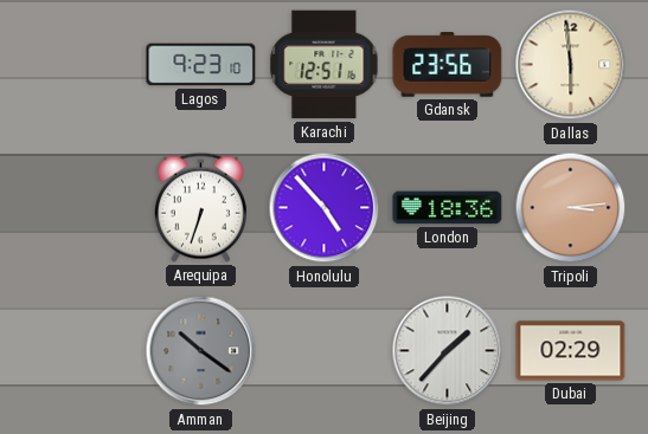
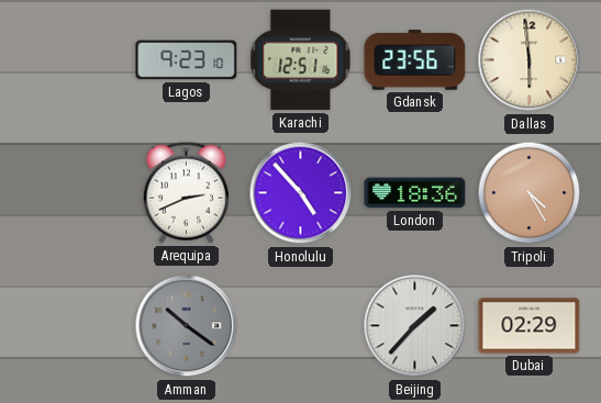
Arequipa: 6:33 -> 2:41 (186, 192)
Tripoli: 3:14 -> 4:25 (530, 193)
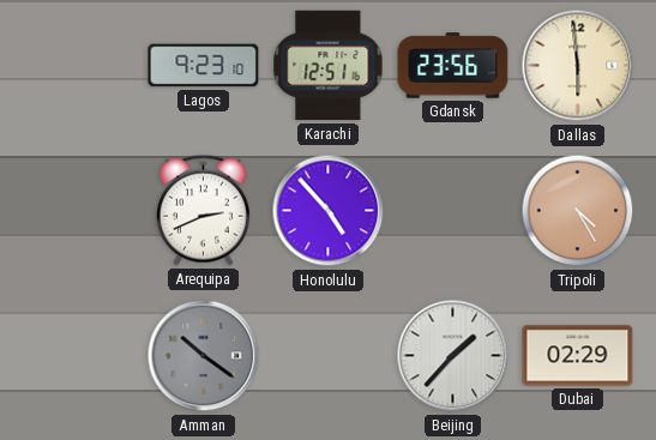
London: 18:36 -> none (415, 193)
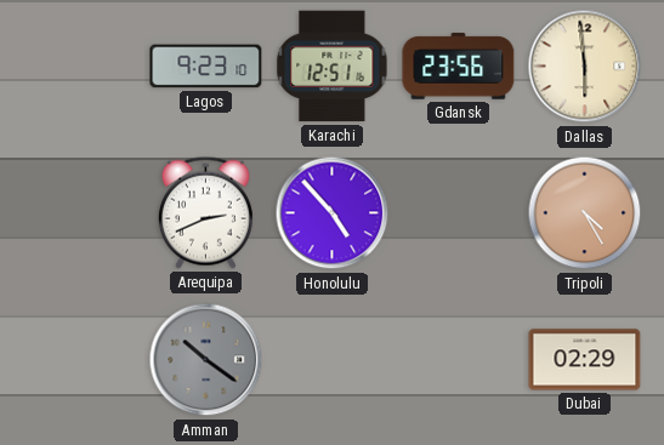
Beijing: 1:37 -> none (453, 356)
